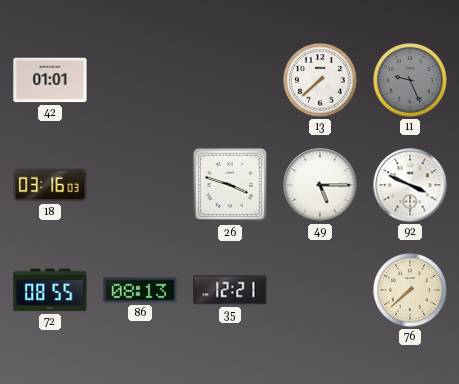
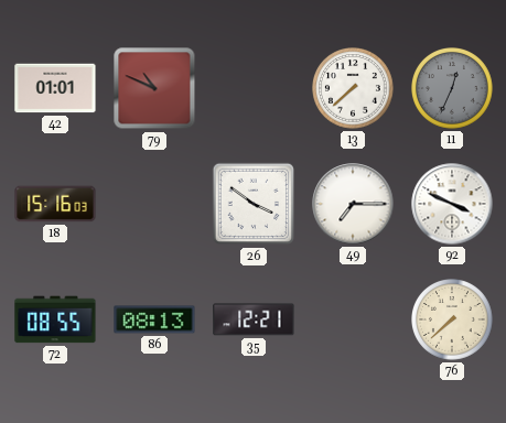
79: none -> 10:49 (154, 88)
11: 9:26 -> 12:34 (453, 89)
18: 03:16 -> 15:16 (55, 204)
26: 3:48 -> 3:51 (254, 204)
49: 5:15 -> 7:15 (353, 204)
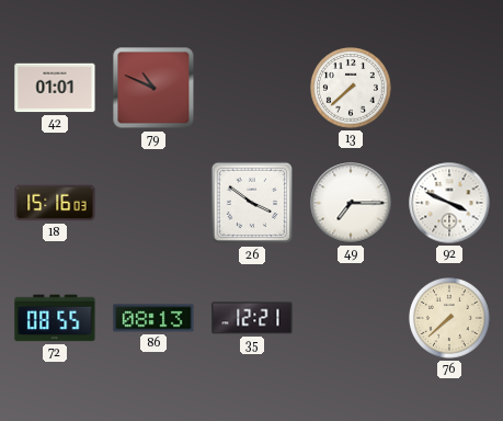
11: 12:34 -> none (453, 89)
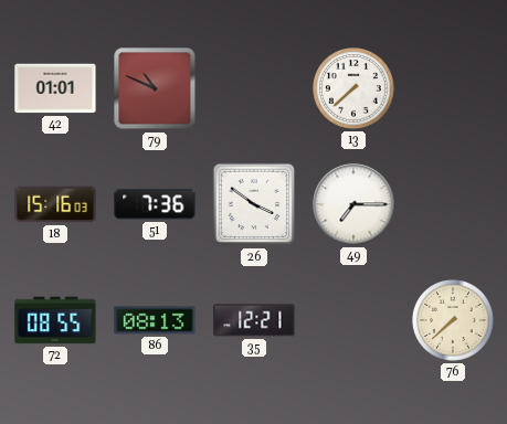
51: none -> 7:36 (155, 204)
92: 3:49 -> none (449, 203)
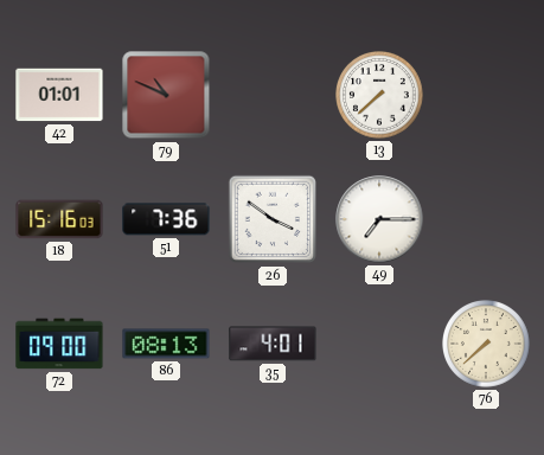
72: 08:55 -> 09:00 (59, 344)
35: 12:21 -> 4:01 (273, 344)
